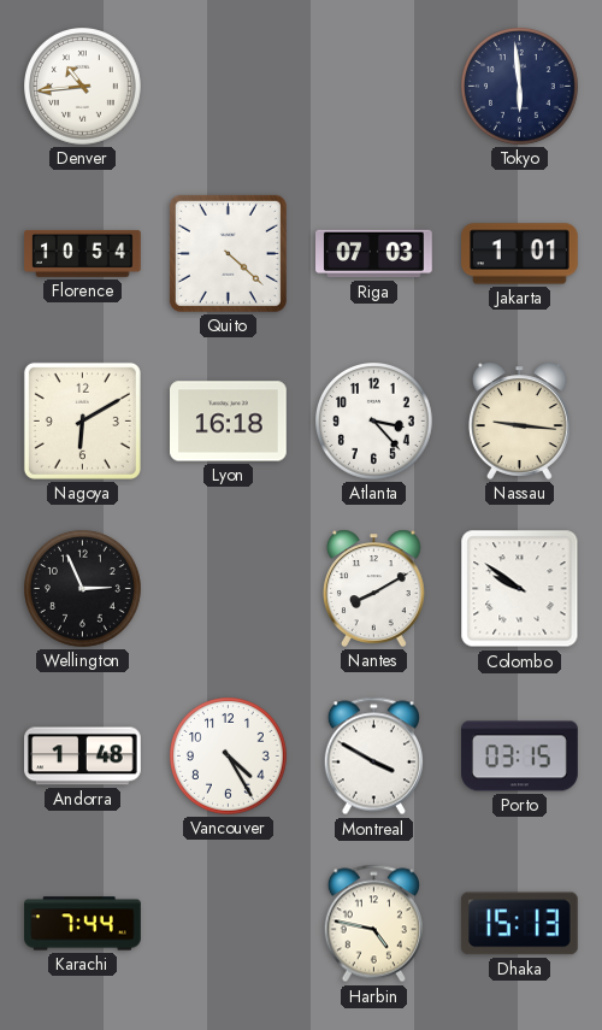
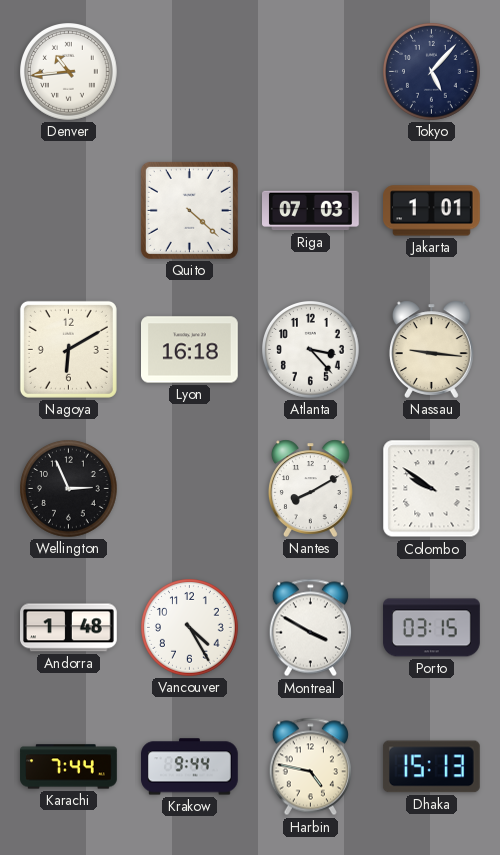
Tokyo: 5:59 -> 5:07 (432, 72)
Florence: 10:54 -> none (83, 253)
Krakow: none -> 9:44 (190, 767)
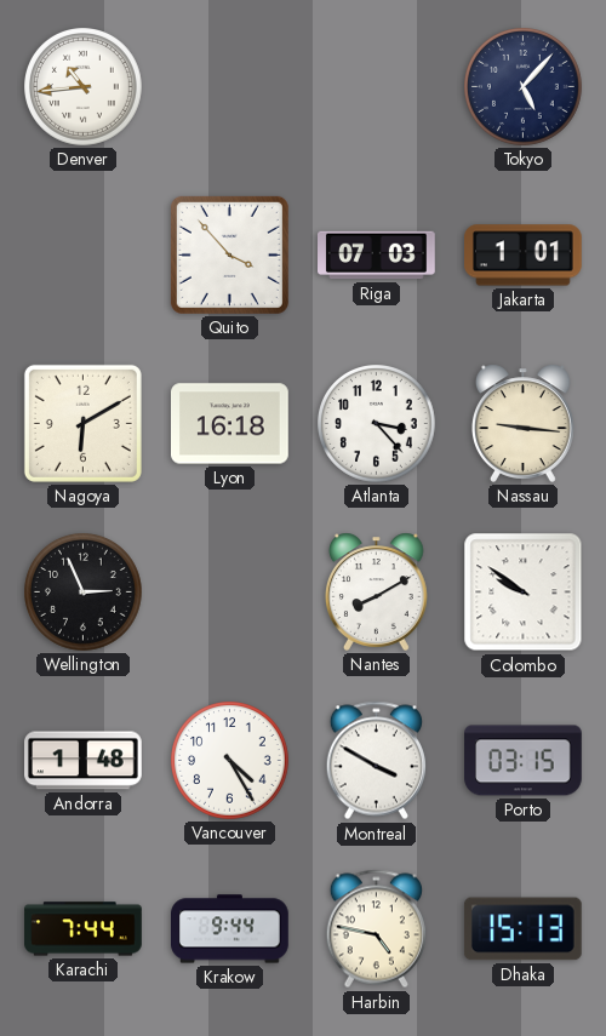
Quito: 4:22 -> 3:53 (229, 254)
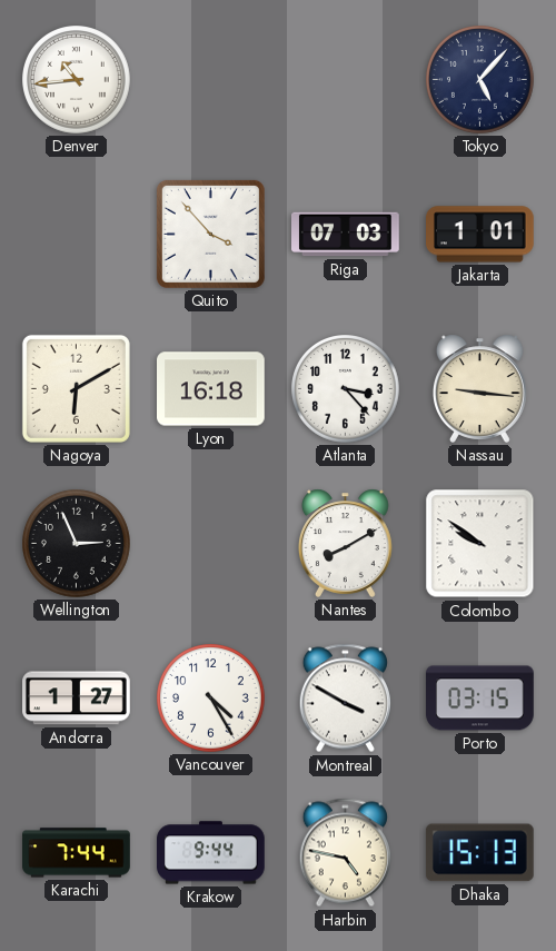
Andorra: 1:48 -> 1:27 (77, 699)
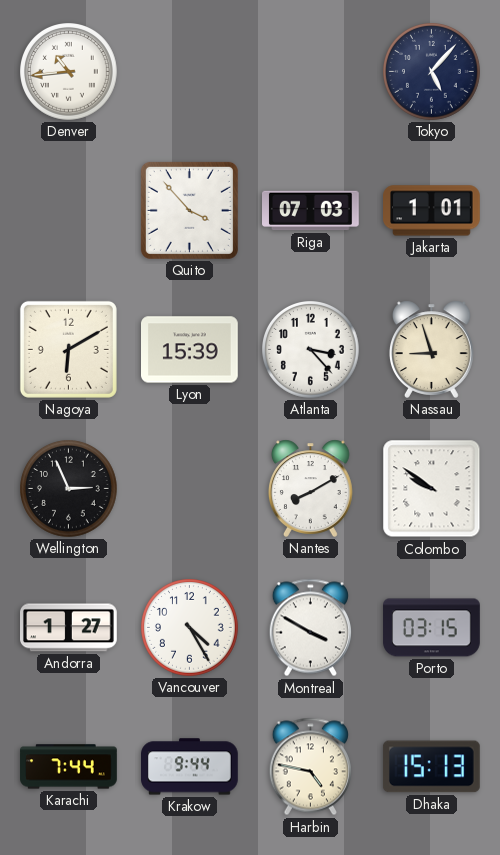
Lyon: 16:18 -> 15:39 (190, 350)
Nassau: 9:16 -> 8:57 (431, 349)
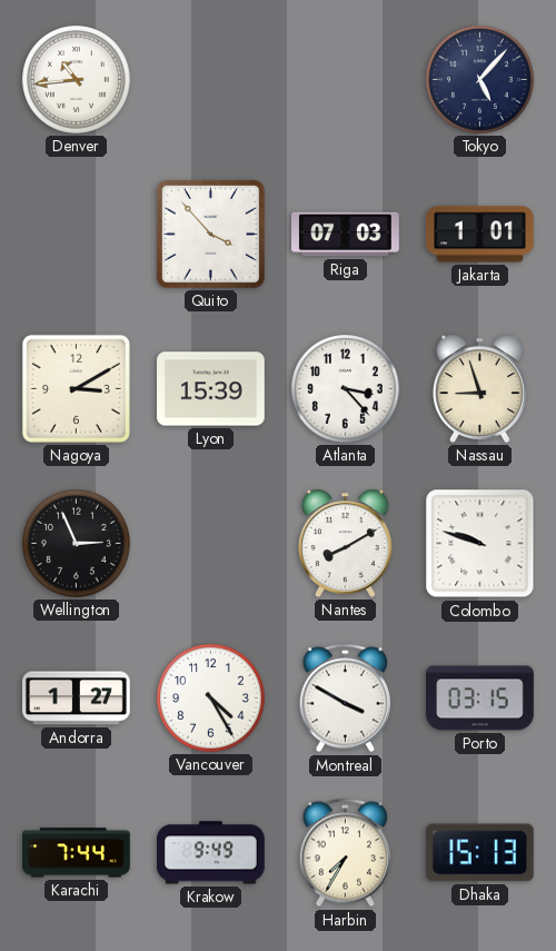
Nagoya: 6:10 -> 3:10 (76, 388)
Colombo: 9:51 -> 9:48 (480, 544)
Krakow: 9:44 -> 9:49 (211, 853)
Harbin: 4:47 -> 7:35 (345, 853)
